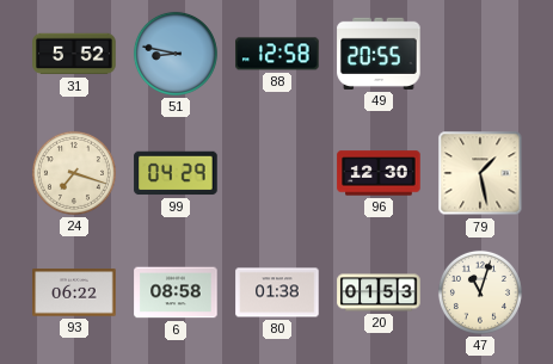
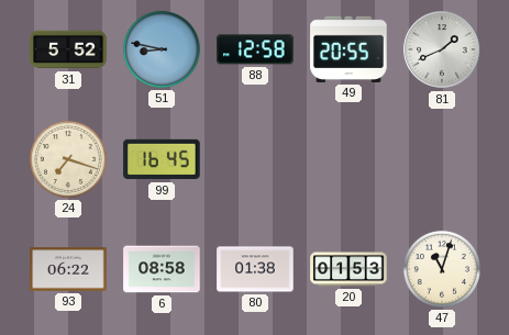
81: none -> 1:41 (442, 49)
99: 04:29 -> 16:45 (162, 159)
96: 12:30 -> none (379, 173)
79: 1:28 -> none (480, 173)
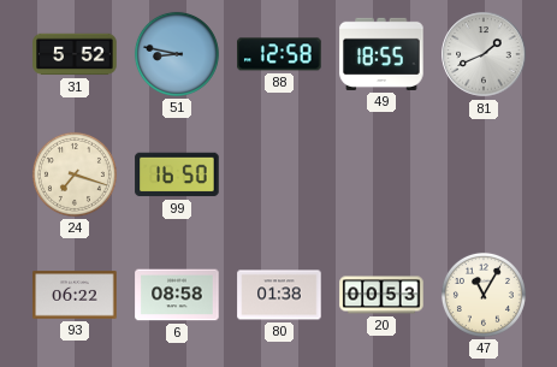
49: 20:55 -> 18:55 (381, 54)
99: 16:45 -> 16:50 (177, 174)
20: 01:53 -> 00:53 (381, 295)
47: 11:03 -> 11:05 (484, 295)
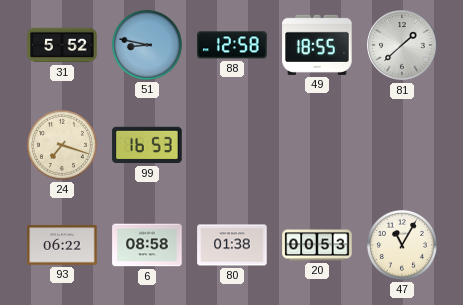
81: 1:41 -> 1:38 (402, 45)
99: 16:50 -> 16:53 (147, 145)
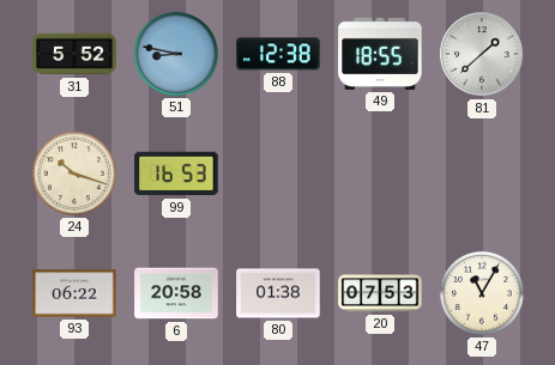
88: 12:58 -> 12:38 (278, 54)
24: 7:18 -> 10:18 (74, 174)
6: 08:58 -> 20:58 (176, 293)
20: 00:53 -> 07:53 (380, 293)
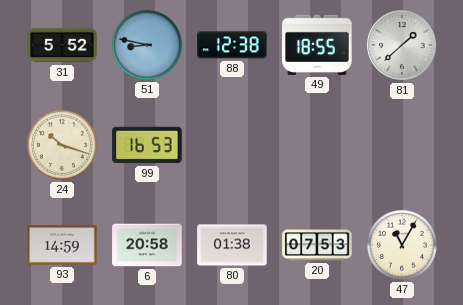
93: 06:22 -> 14:59 (62, 245)
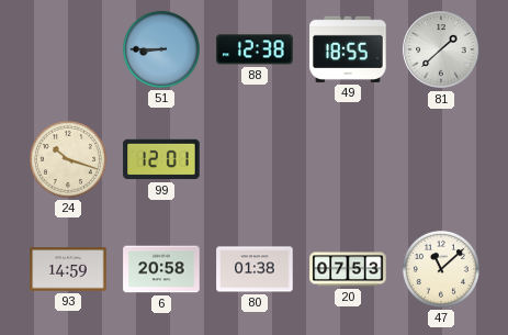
31: 5:52 -> none (62, 45)
51: 8:47 -> 8:45 (161, 49)
99: 16:53 -> 12:01 (161, 159)
47: 11:05 -> 11:08 (441, 269)
